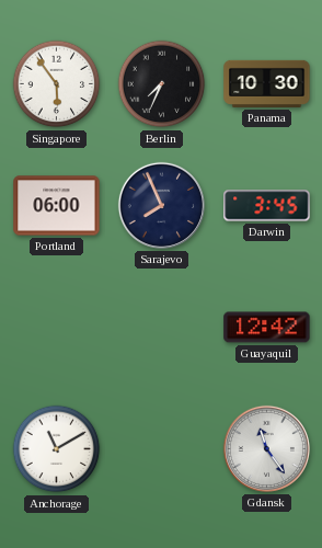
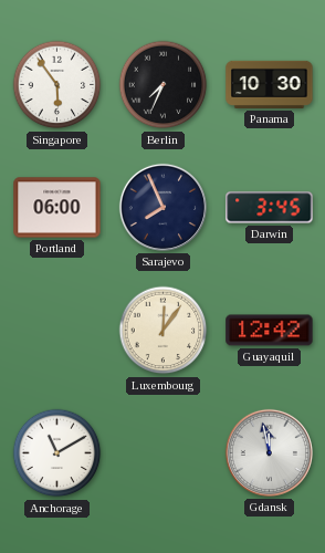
Luxembourg: none -> 12:06 (164, 331)
Gdansk: 11:24 -> 11:58 (269, 452)
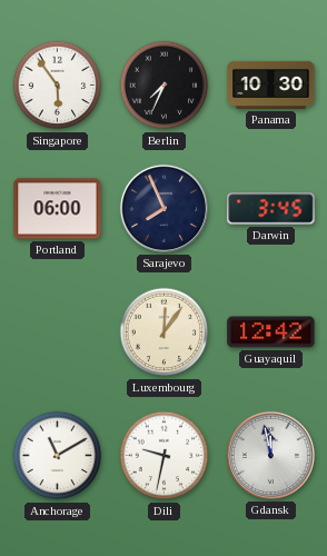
Dili: none -> 9:32 (165, 456)
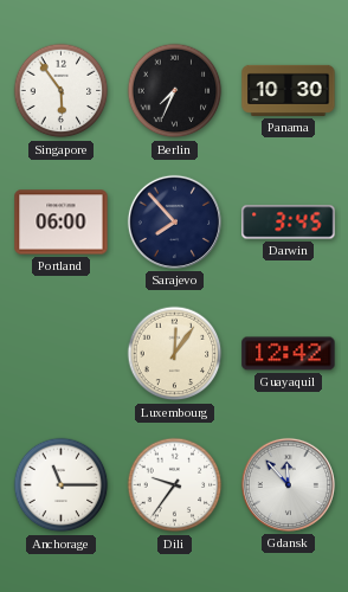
Sarajevo: 7:56 -> 7:53 (174, 221)
Anchorage: 11:10 -> 11:15 (62, 485)
Dili: 9:32 -> 9:36 (175, 485)
Gdansk: 11:58 -> 11:53 (288, 484)
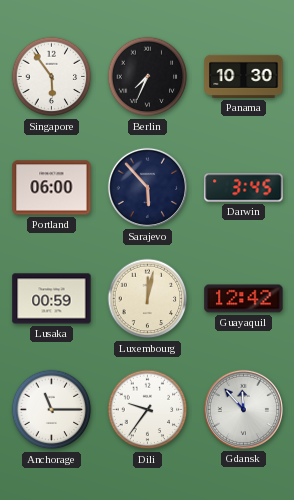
Sarajevo: 7:53 -> 5:53 (147, 187)
Lusaka: none -> 00:59 (52, 299)
Luxembourg: 12:06 -> 12:02 (148, 299)
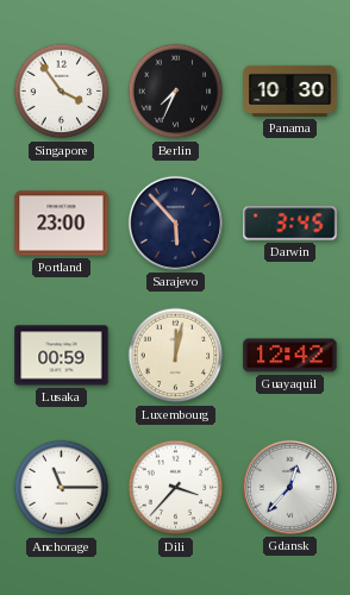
Singapore: 5:54 -> 3:54 (62, 92)
Portland: 06:00 -> 23:00 (62, 224)
Dili: 9:36 -> 3:37 (176, 488)
Gdansk: 11:53 -> 12:37 (289, 487)
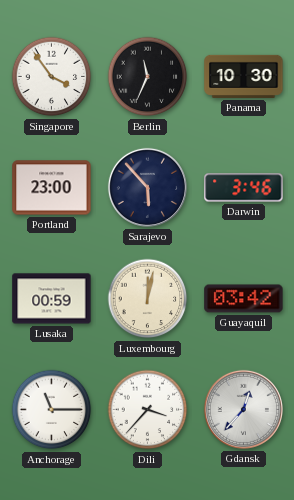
Berlin: 7:34 -> 11:34 (148, 77)
Darwin: 3:45 -> 3:46 (244, 188)
Guayaquil: 12:42 -> 03:42 (244, 299)
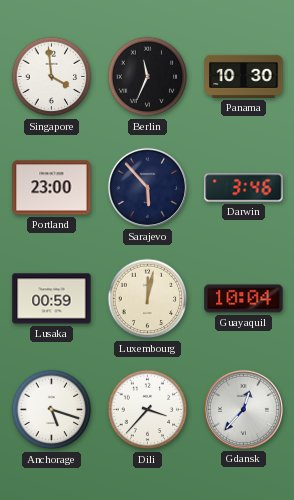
Singapore: 3:54 -> 3:59 (52, 77)
Guayaquil: 03:42 -> 10:04 (244, 299)
Anchorage: 11:15 -> 5:18 (52, 410)
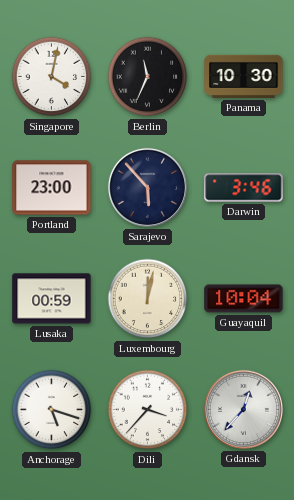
Singapore: 3:59 -> 4:02 (52, 77)
